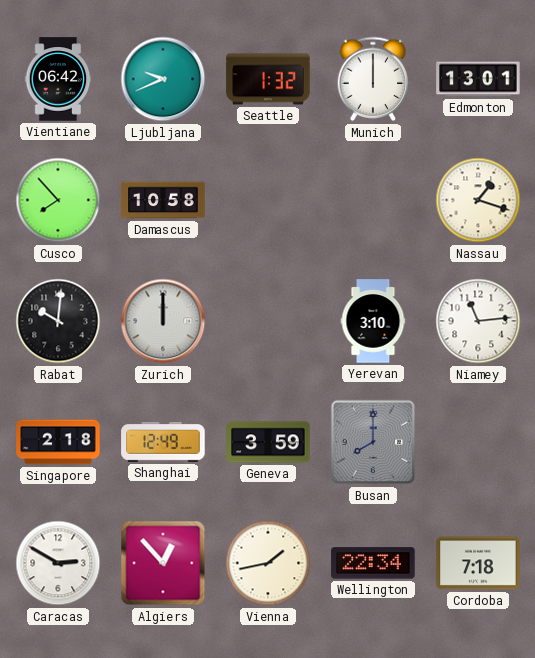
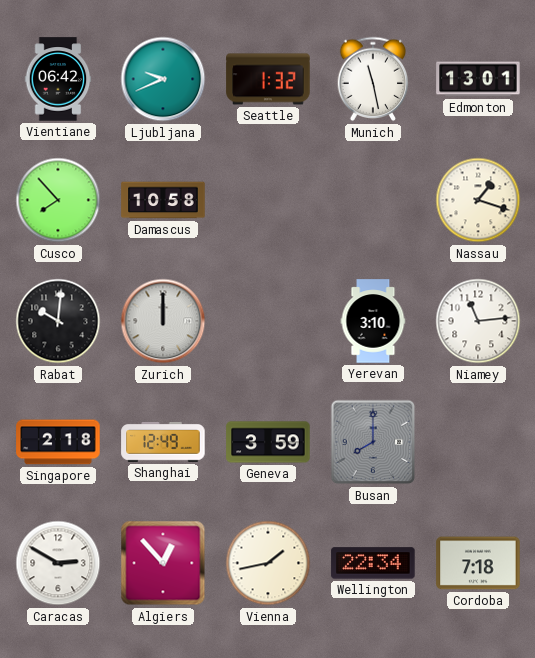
Munich: 12:00 -> 11:28 (373, 79)
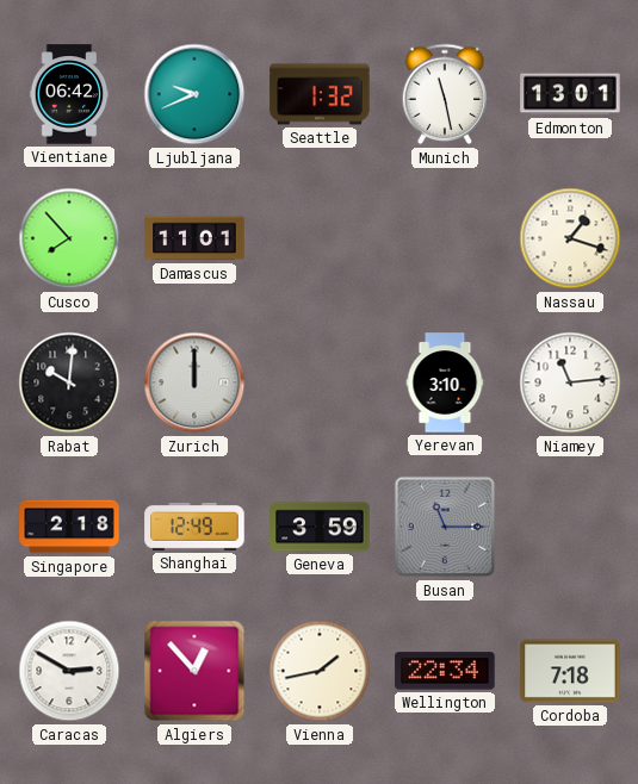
Damascus: 10:58 -> 11:01 (194, 238)
Busan: 8:00 -> 11:15 (445, 527)
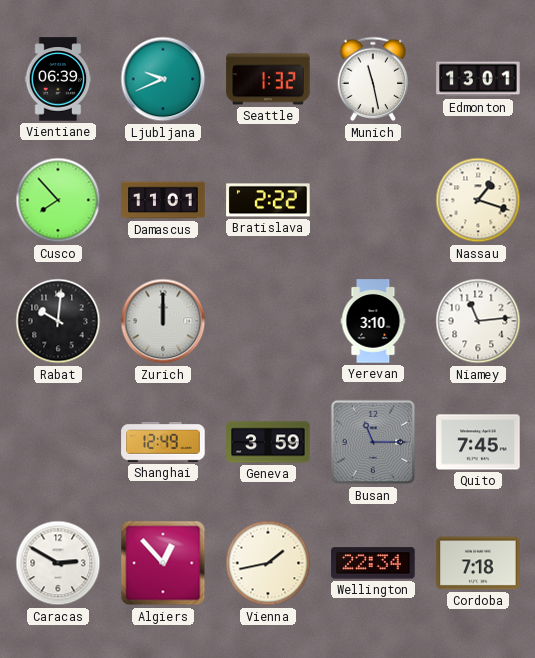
Vientiane: 06:42 -> 06:39 (58, 79)
Bratislava: none -> 2:22 (268, 200)
Singapore: 2:18 -> none (69, 527)
Quito: none -> 7:45 (478, 442)
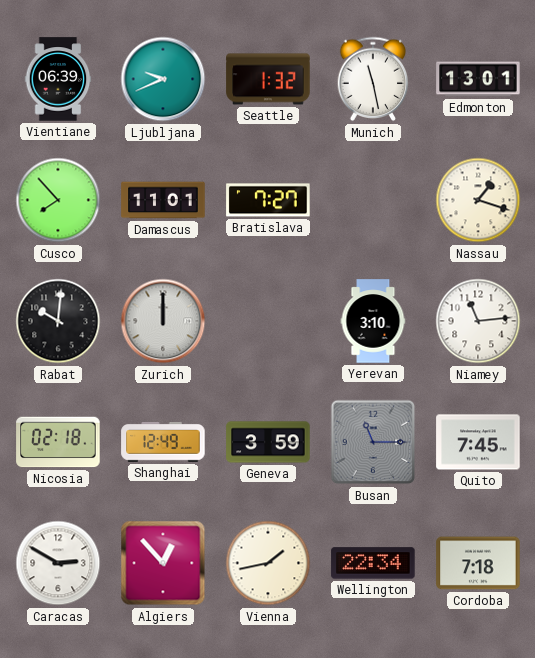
Bratislava: 2:22 -> 7:27 (268, 200)
Nicosia: none -> 02:18 (58, 442)
